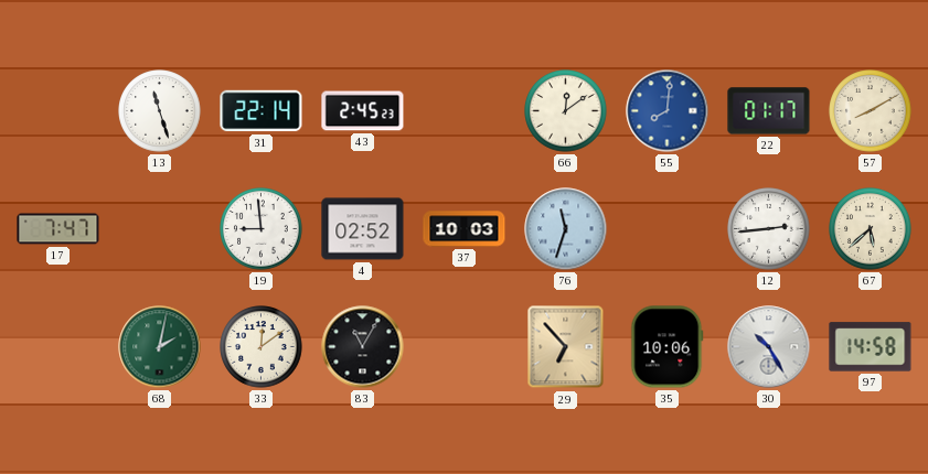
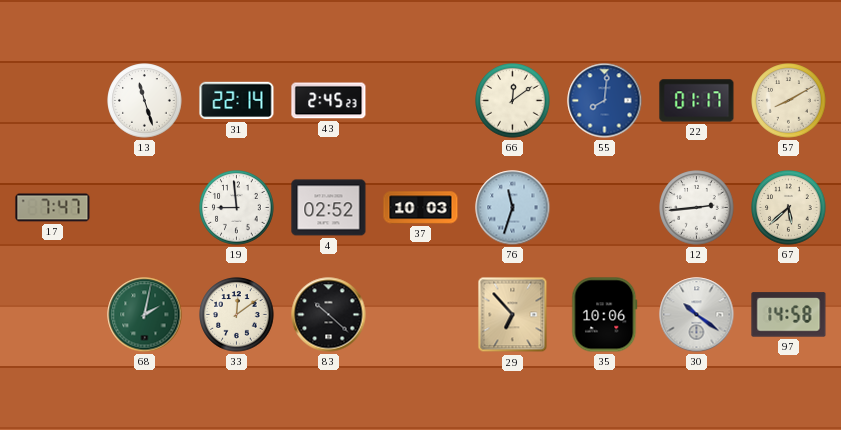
83: 11:05 -> 10:22 (329, 315)
30: 10:25 -> 10:21 (697, 315)
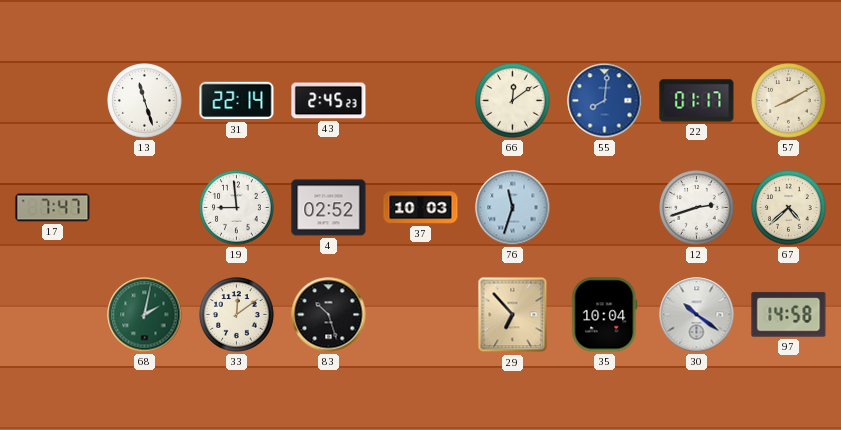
12: 2:44 -> 2:42 (697, 208)
67: 5:38 -> 4:38 (789, 208)
83: 10:22 -> 10:27 (329, 315)
35: 10:06 -> 10:04 (605, 315)
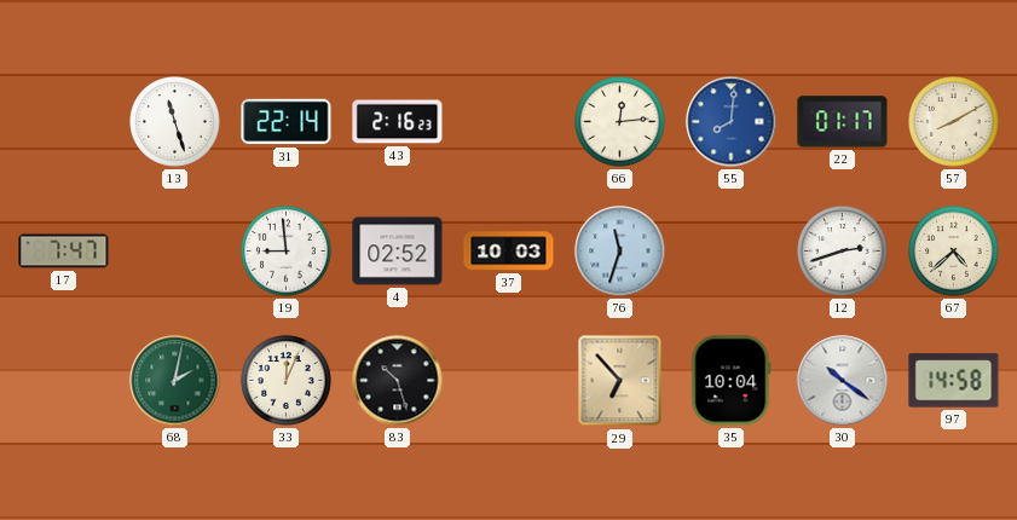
43: 2:45 -> 2:16 (398, 122)
66: 12:09 -> 12:14 (620, 122)
33: 12:09 -> 12:04 (287, 381)
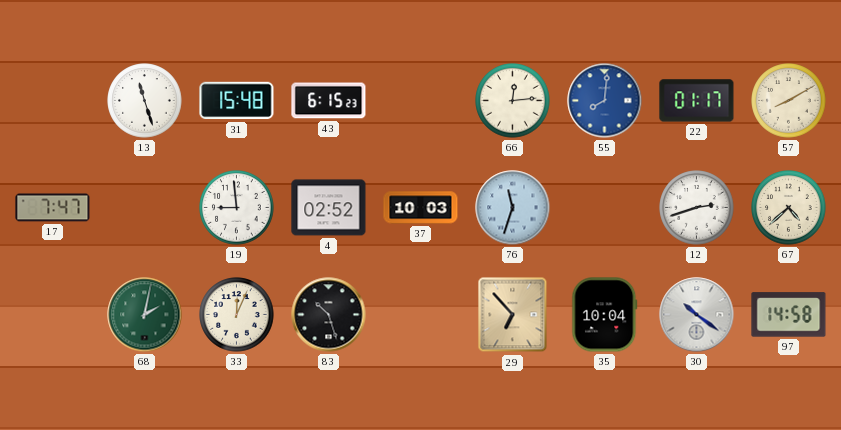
31: 22:14 -> 15:48 (237, 101)
43: 2:16 -> 6:15 (329, 101)
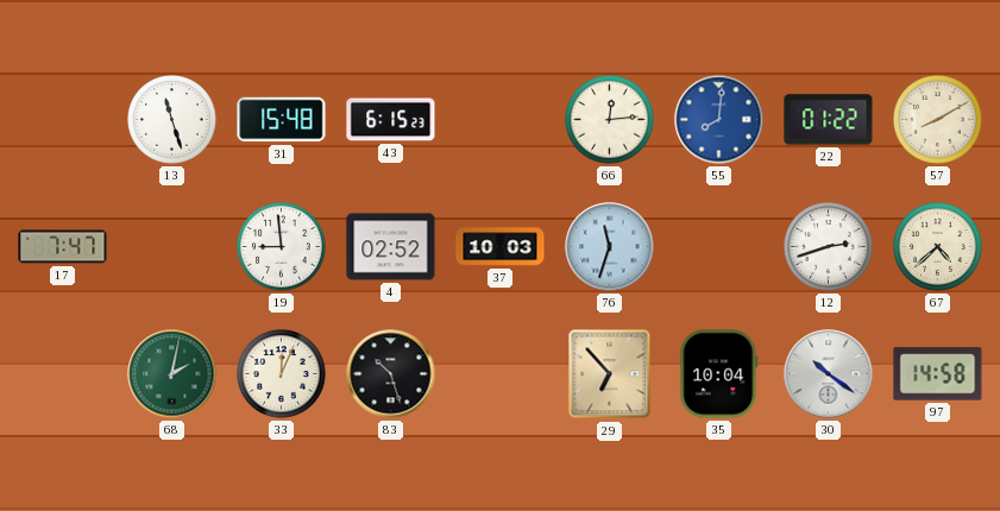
22: 01:17 -> 01:22 (829, 120)
